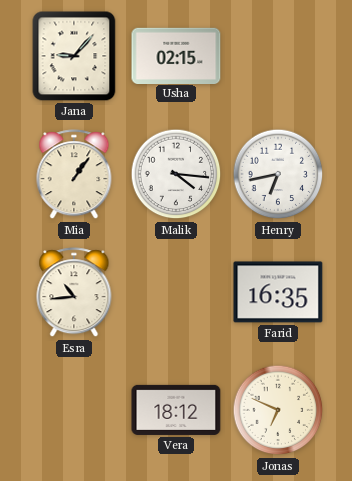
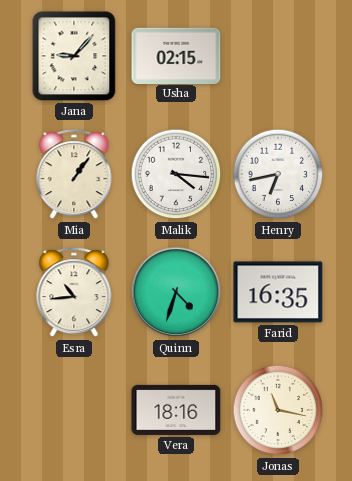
Quinn: none -> 4:33 (176, 292)
Vera: 18:12 -> 18:16 (176, 410)
Jonas: 6:49 -> 11:17 (278, 410)
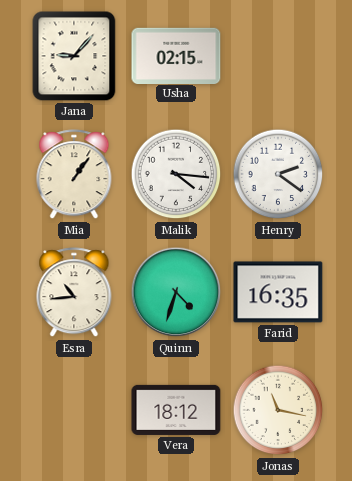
Henry: 6:43 -> 2:21 (278, 174)
Vera: 18:16 -> 18:12 (176, 410)
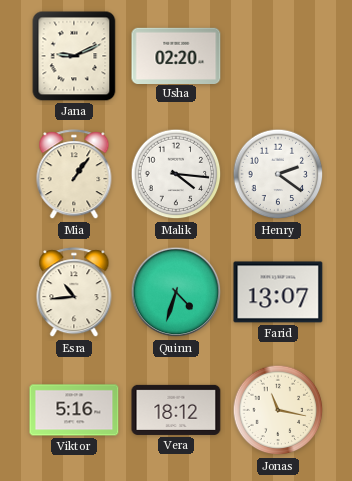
Jana: 9:07 -> 9:11 (74, 56)
Usha: 02:15 -> 02:20 (176, 55)
Farid: 16:35 -> 13:07 (278, 292)
Viktor: none -> 5:16 (74, 410)
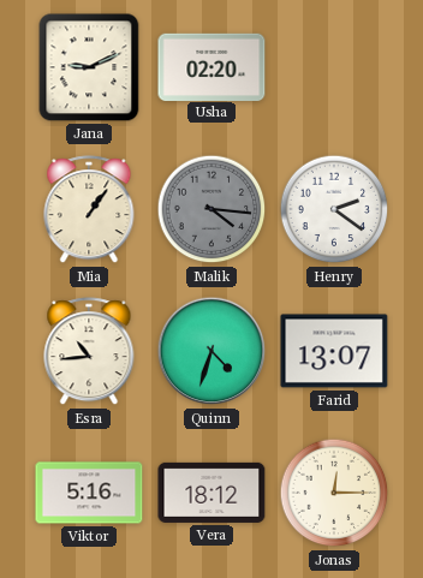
Malik dial: white -> grey (211, 209)
Jonas: 11:17 -> 12:15 (334, 493)
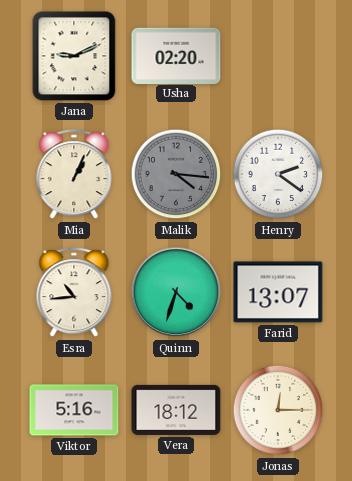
Mia: 1:06 -> 1:04 (74, 175)
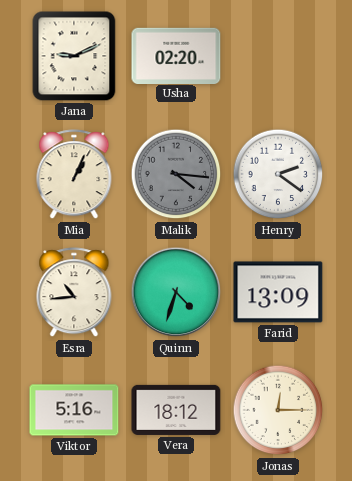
Farid: 13:07 -> 13:09 (278, 292)
